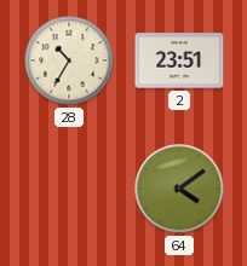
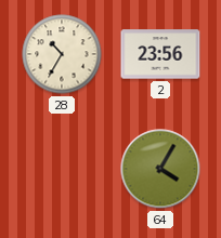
2: 23:51 -> 23:56 (160, 54)
64: 4:09 -> 4:05 (160, 169)
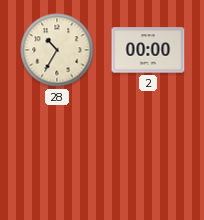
2: 23:56 -> 00:00 (148, 50)
64: 4:05 -> none (160, 169)
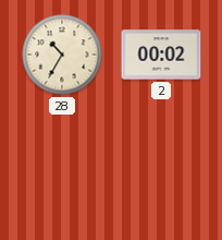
2: 00:00 -> 00:02 (161, 55)
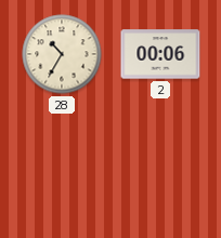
2: 00:02 -> 00:06 (160, 54)
